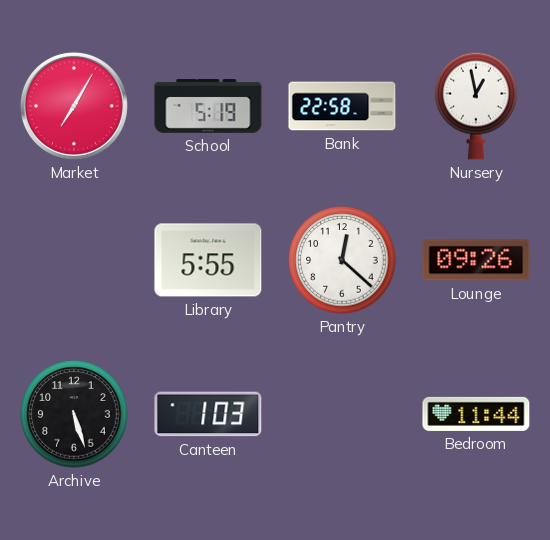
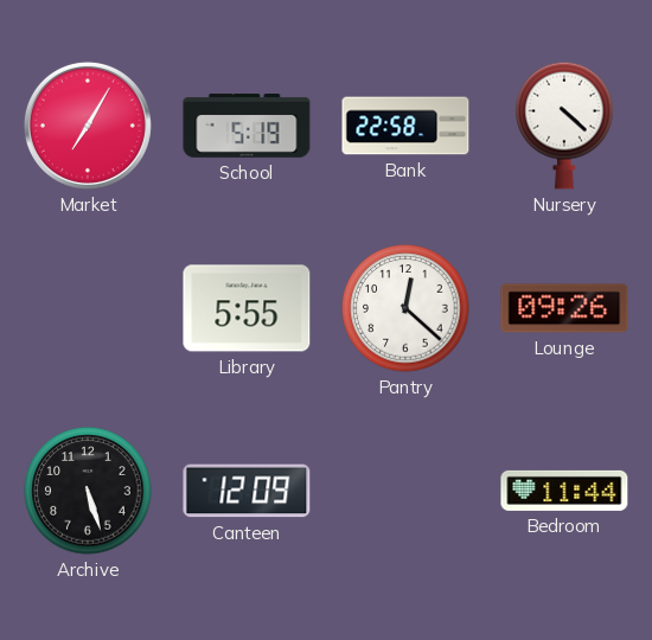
Nursery: 12:58 -> 4:22 (564, 126)
Canteen: 1:03 -> 12:09 (247, 491)
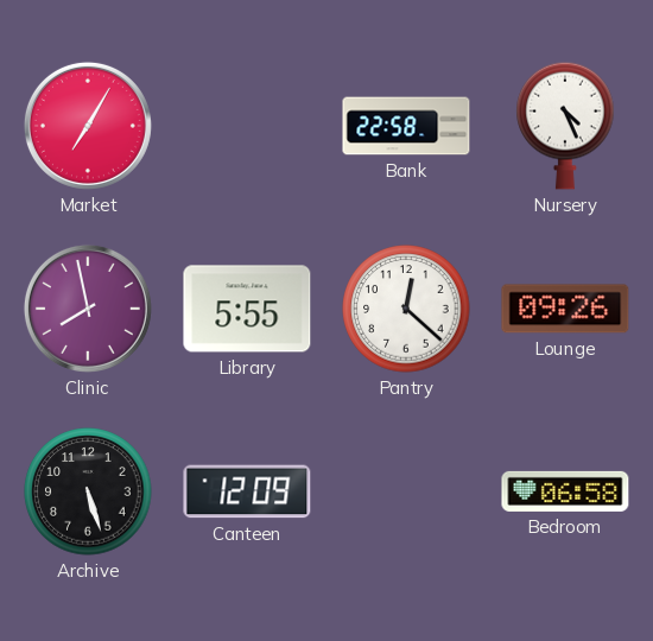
School: 5:19 -> none (247, 127)
Nursery: 4:22 -> 4:26 (565, 126)
Clinic: none -> 7:58 (88, 309)
Bedroom: 11:44 -> 06:58 (565, 491)
